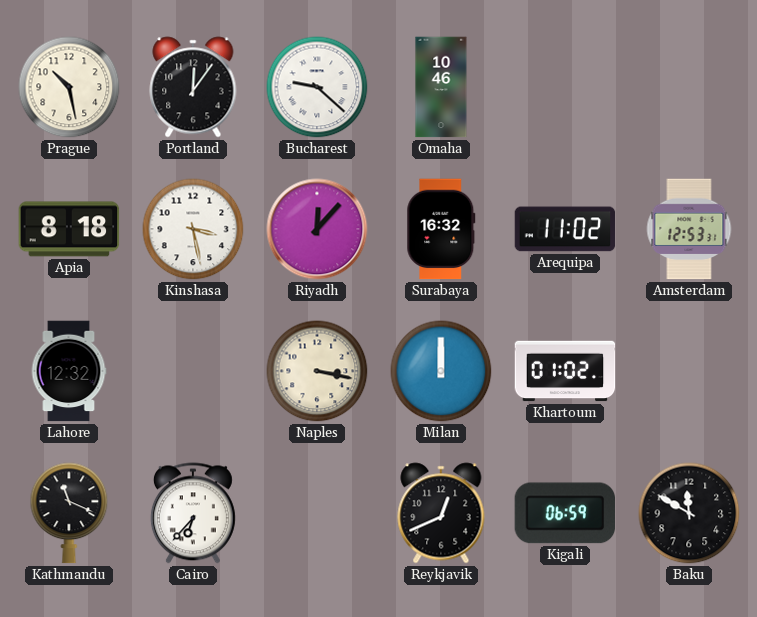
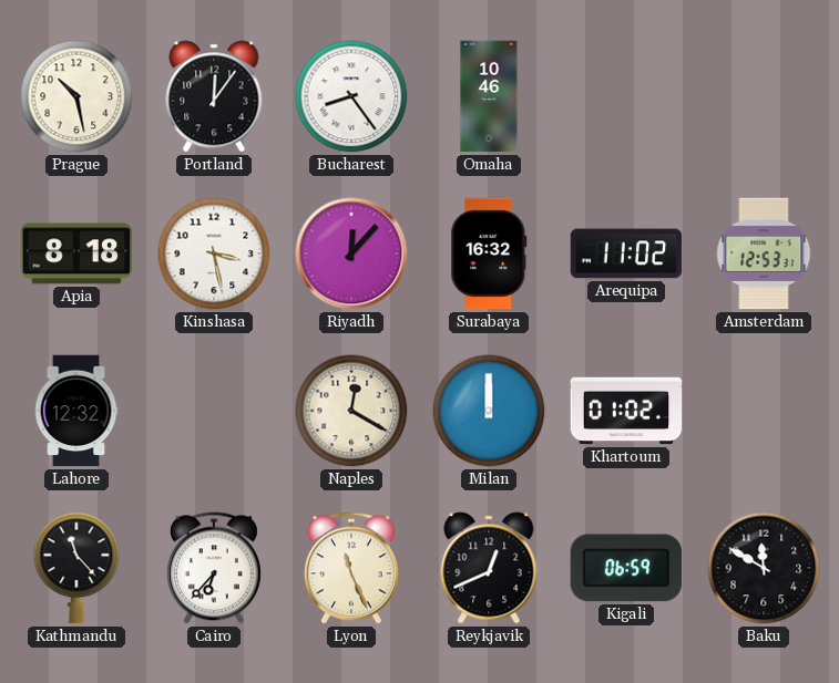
Bucharest: 9:22 -> 8:24 (351, 96)
Naples: 3:17 -> 12:20 (351, 411)
Kathmandu: 11:19 -> 11:23 (76, 568)
Lyon: none -> 11:26 (351, 568)
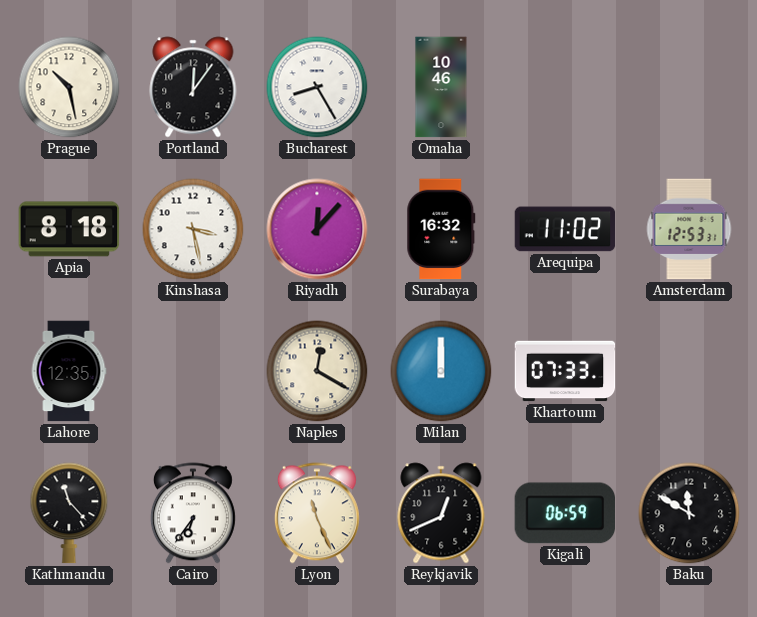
Bucharest: 8:24 -> 8:25 (317, 87)
Lahore: 12:32 -> 12:35 (69, 371)
Khartoum: 01:02 -> 07:33 (565, 371)
Cairo: 6:37 -> 6:36 (193, 513)
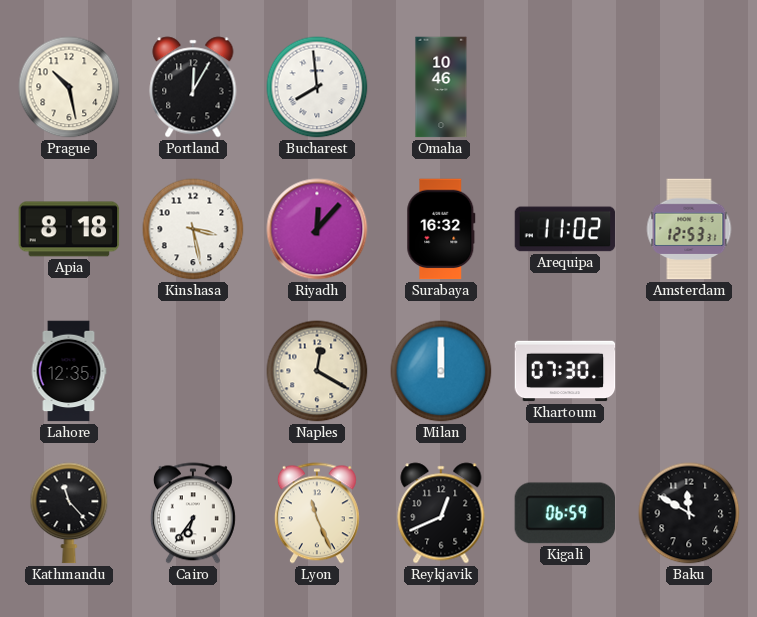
Portland: 12:06 -> 12:05 (193, 87)
Bucharest: 8:25 -> 7:59 (317, 87)
Khartoum: 07:33 -> 07:30 (565, 371)
